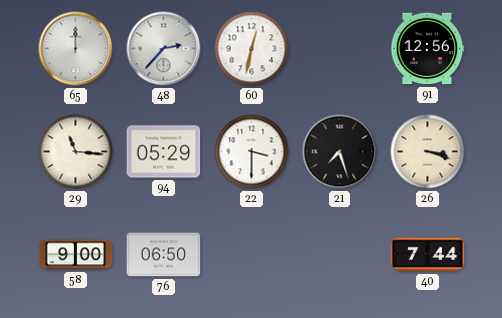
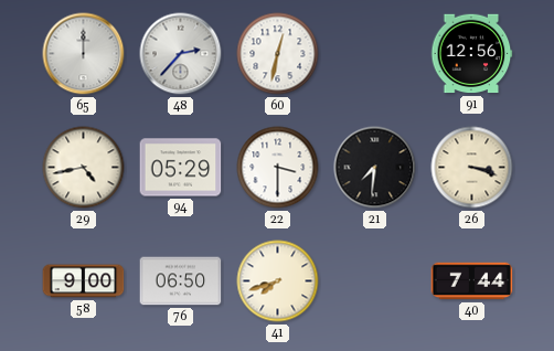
29: 11:16 -> 4:43 (84, 168)
21: 7:27 -> 7:31 (375, 168)
41: none -> 7:42 (278, 281)
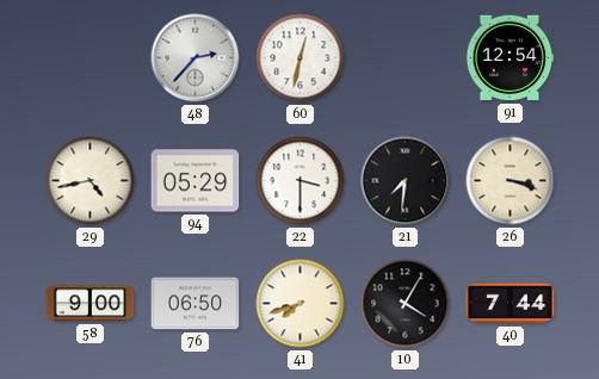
65: 12:00 -> none (84, 54)
91: 12:56 -> 12:54 (510, 58)
10: none -> 4:05 (406, 304)
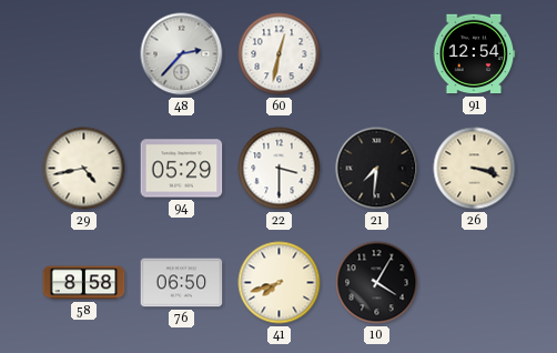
58: 9:00 -> 8:58 (84, 283)
40: 7:44 -> none (511, 304)
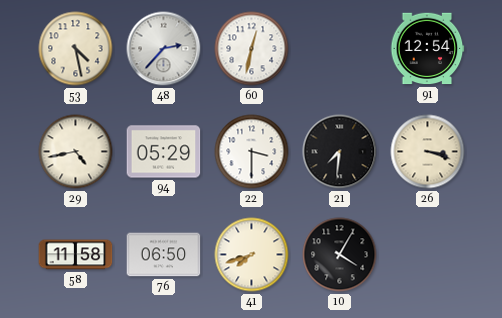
53: none -> 4:28 (76, 49)
58: 8:58 -> 11:58 (76, 255)
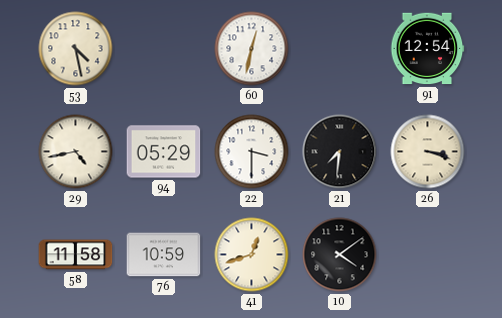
48: 2:37 -> none (164, 49)
76: 06:50 -> 10:59 (164, 255)
41: 7:42 -> 12:42 (252, 255)
10: 4:05 -> 4:09 (340, 255)
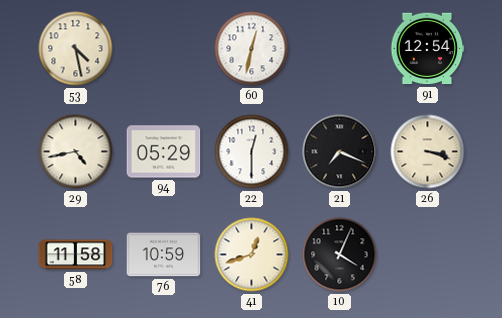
22: 3:30 -> 12:30 (252, 152)
21: 7:31 -> 7:19 (340, 152)
10: 4:09 -> 4:04 (340, 255)
